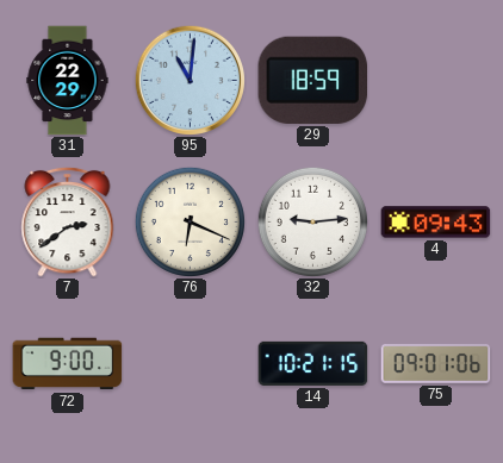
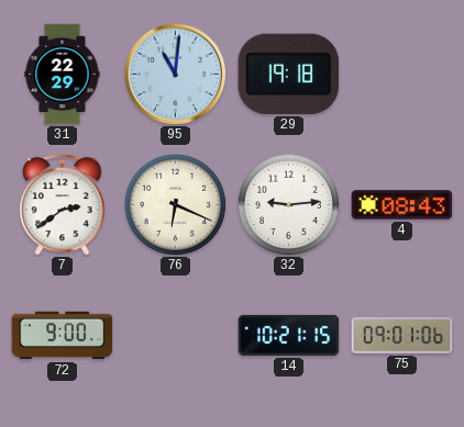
29: 18:59 -> 19:18 (289, 74)
4: 09:43 -> 08:43 (402, 205)
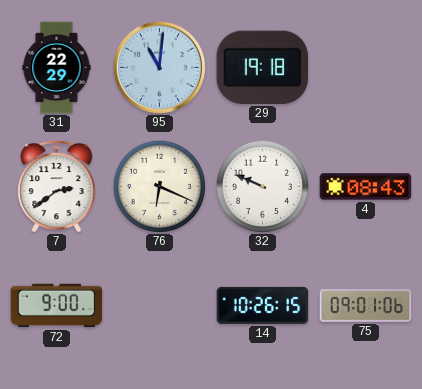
32: 9:14 -> 9:49 (262, 186)
14: 10:21 -> 10:26 (263, 305)
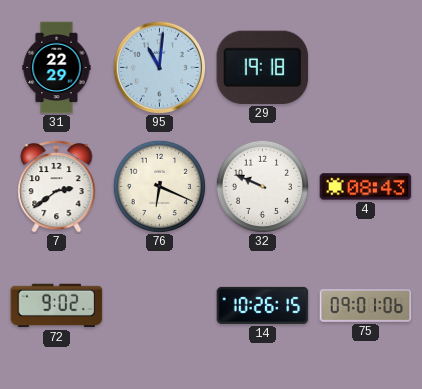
72: 9:00 -> 9:02 (57, 306)
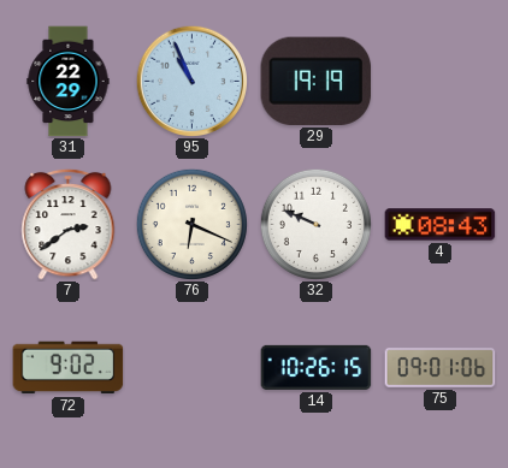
95: 11:01 -> 10:56 (191, 81)
29: 19:18 -> 19:19 (317, 81)
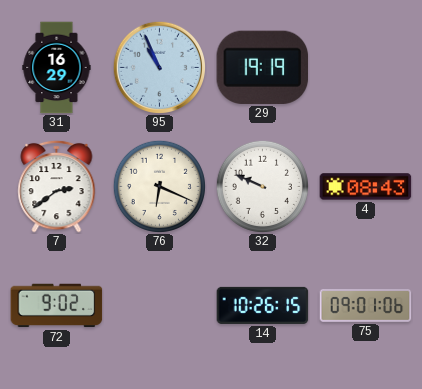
31: 22:29 -> 16:29 (57, 68)
